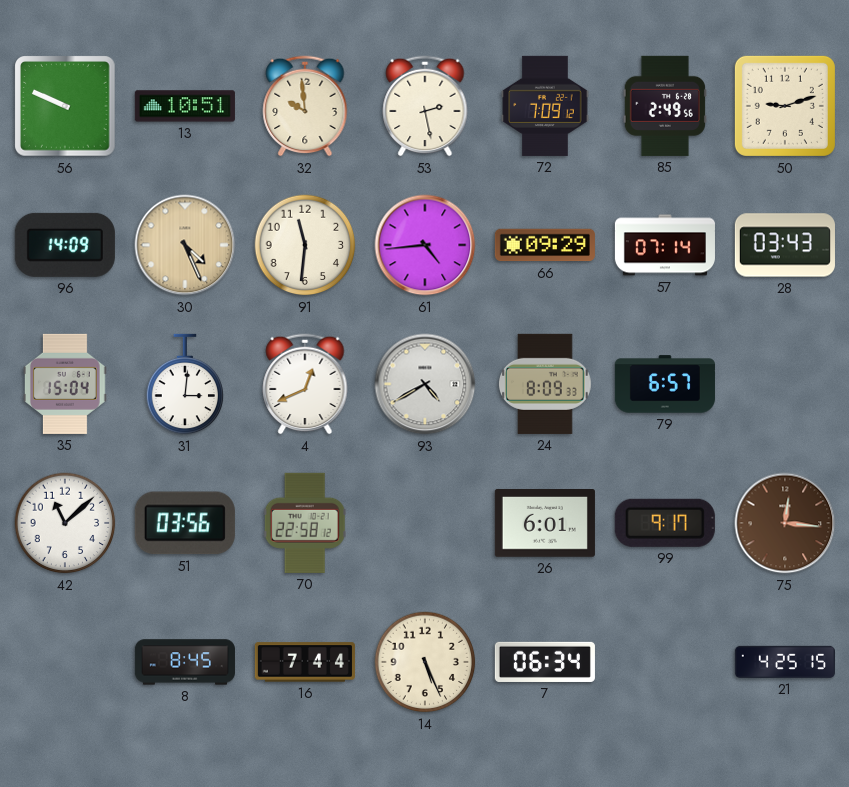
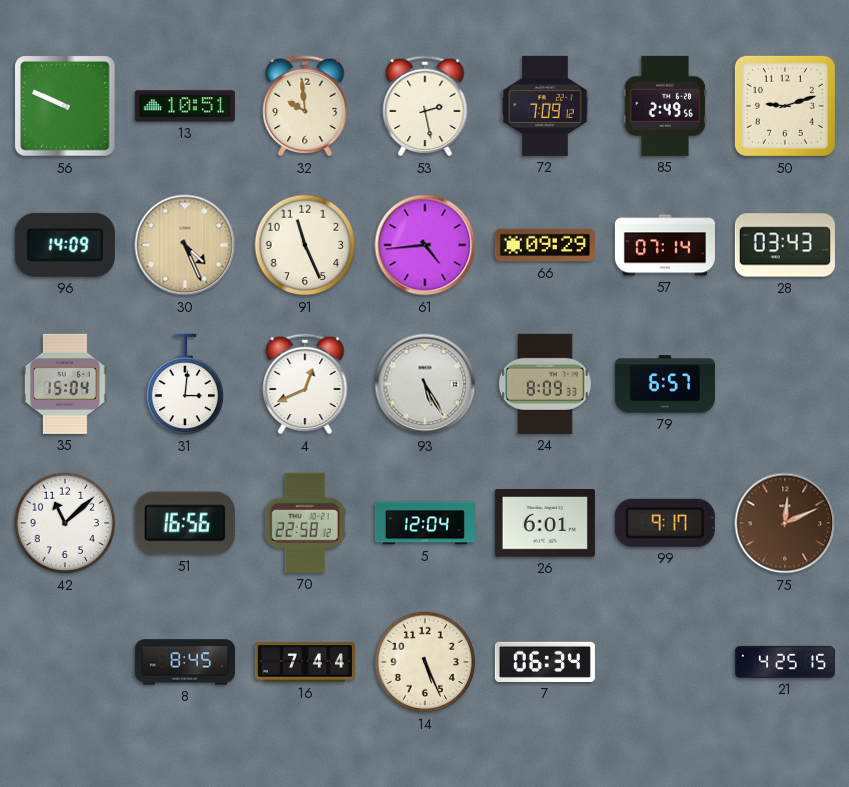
91: 11:31 -> 11:26 (305, 245)
93: 4:40 -> 5:25 (425, 384)
51: 03:56 -> 16:56 (185, 523)
5: none -> 12:04 (425, 523)
75: 12:16 -> 12:11 (785, 523)
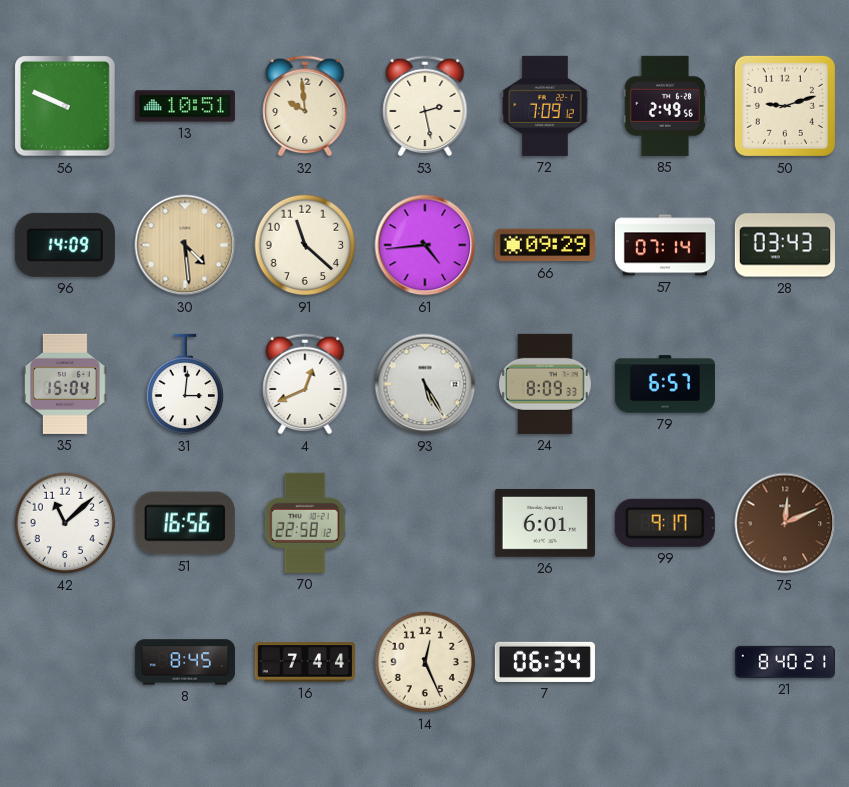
30: 4:26 -> 4:29 (185, 245)
91: 11:26 -> 11:22 (305, 245)
5: 12:04 -> none (425, 523)
14: 5:26 -> 12:26 (425, 662)
21: 4:25 -> 8:40 (785, 662)
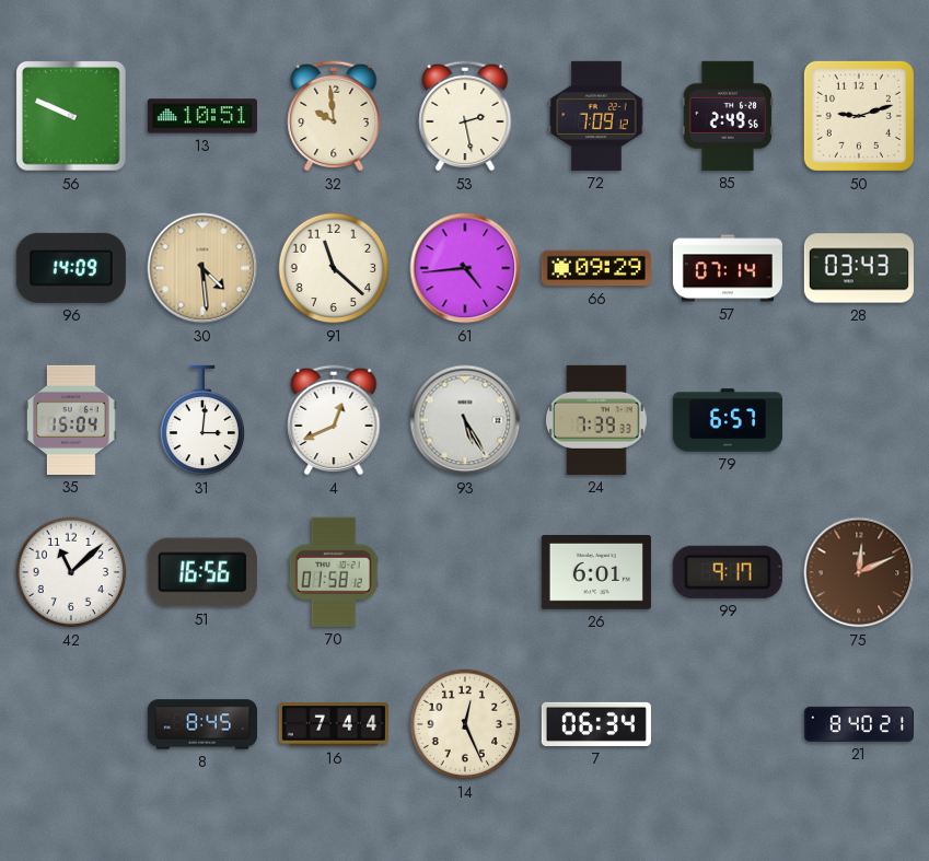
24: 8:09 -> 7:39 (596, 420)
70: 22:58 -> 01:58 (334, 572)
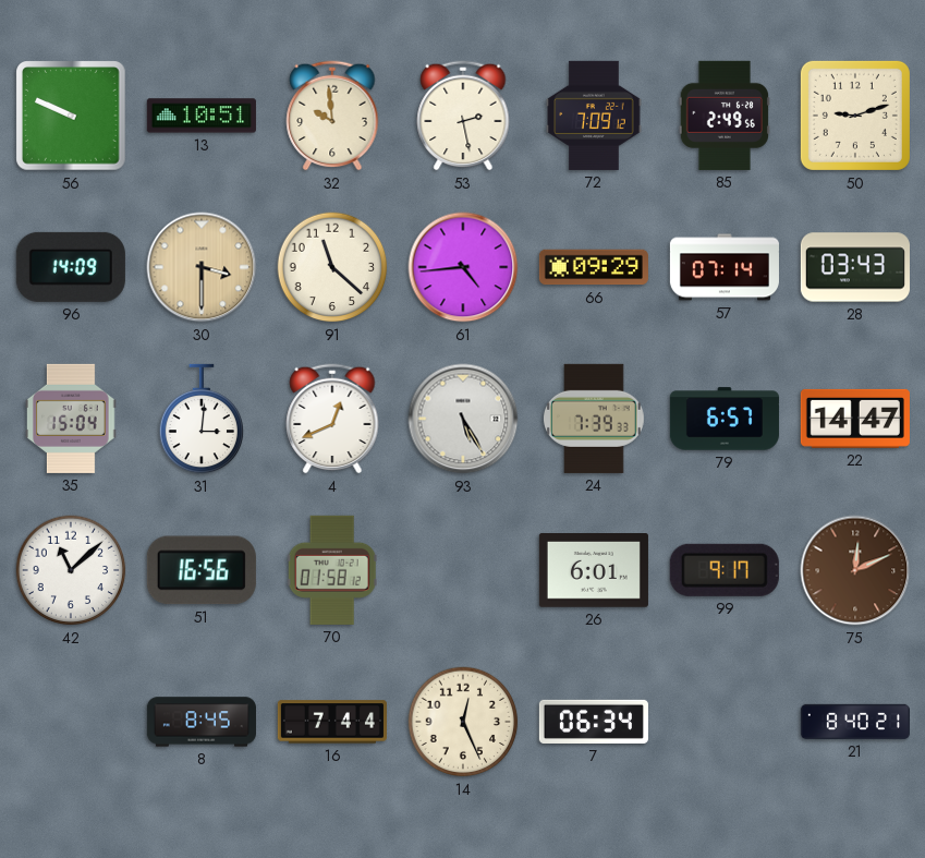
30: 4:29 -> 3:30 (202, 267)
22: none -> 14:47 (855, 419)
